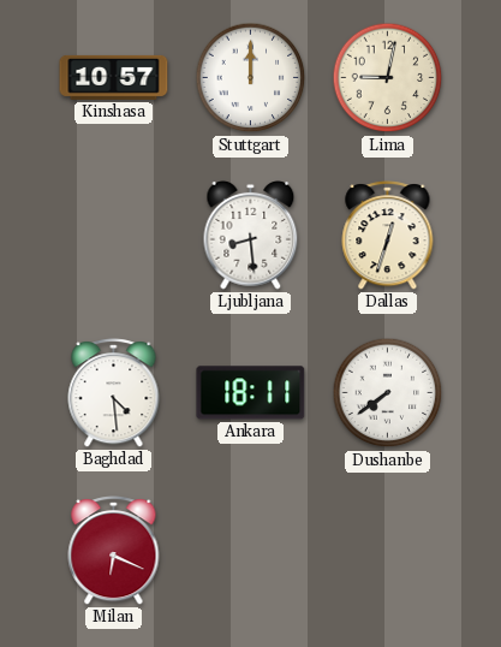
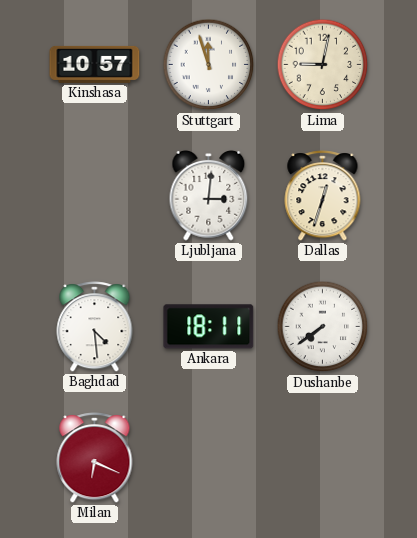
Stuttgart: 12:00 -> 11:57 (209, 65)
Ljubljana: 8:29 -> 3:01 (209, 195)
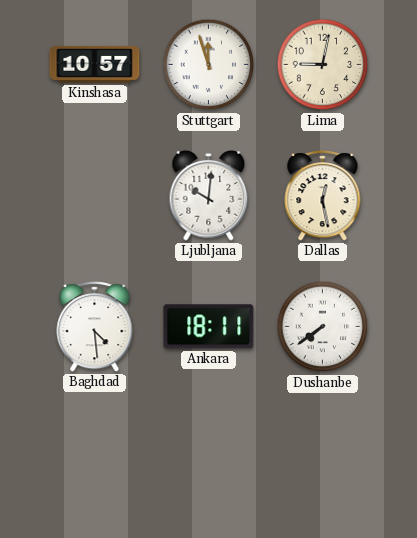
Ljubljana: 3:01 -> 10:01 (209, 195)
Dallas: 12:33 -> 12:28 (323, 196)
Milan: 6:19 -> none (95, 458)
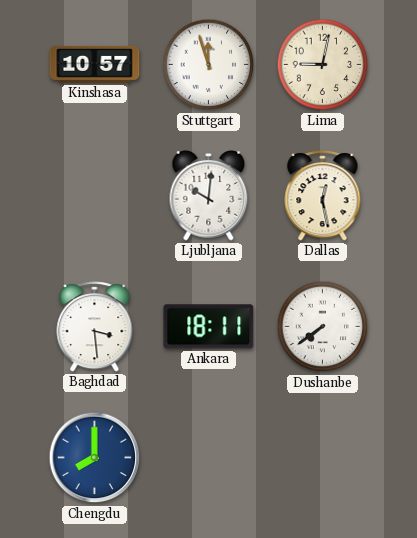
Baghdad: 4:29 -> 3:29 (95, 327)
Chengdu: none -> 8:00 (95, 458)
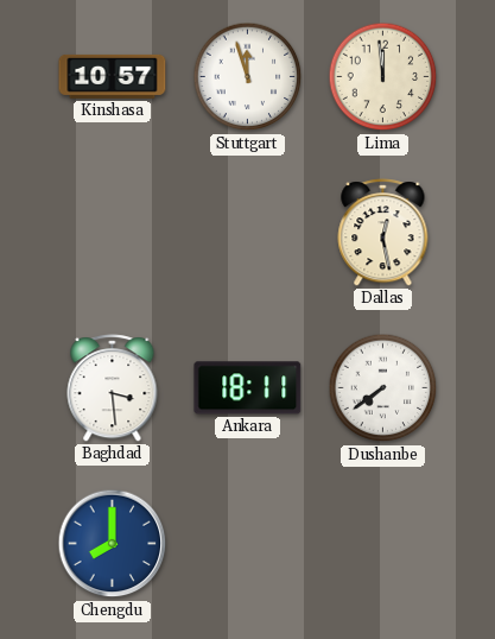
Lima: 9:02 -> 11:59 (383, 77)
Ljubljana: 10:01 -> none (209, 195)
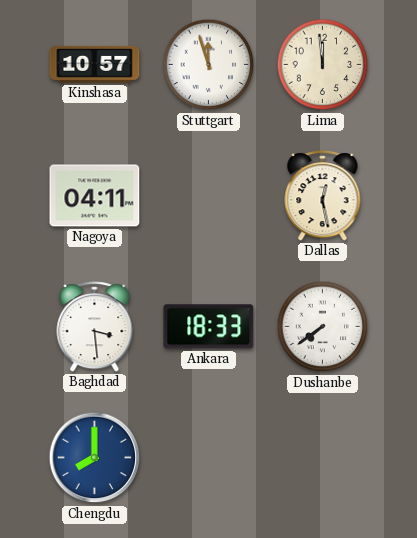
Nagoya: none -> 04:11 (95, 196)
Ankara: 18:11 -> 18:33 (209, 327)
